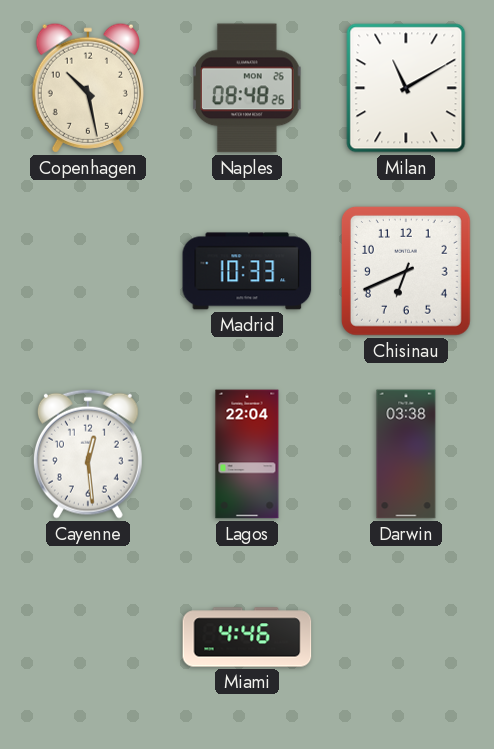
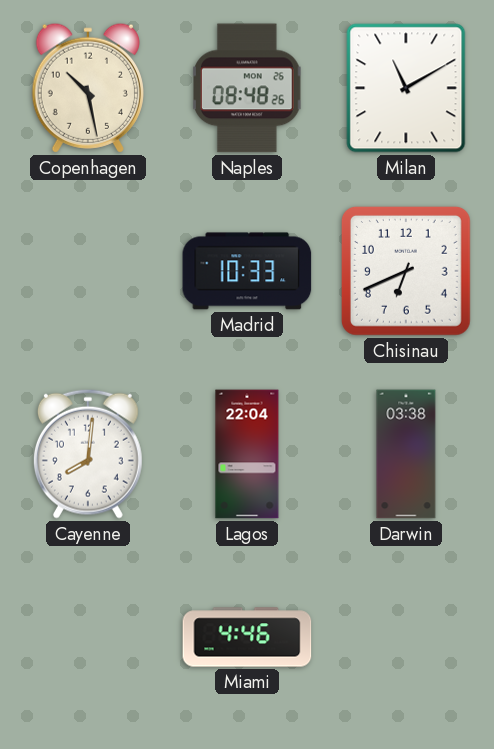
Cayenne: 12:29 -> 8:01 (88, 454)
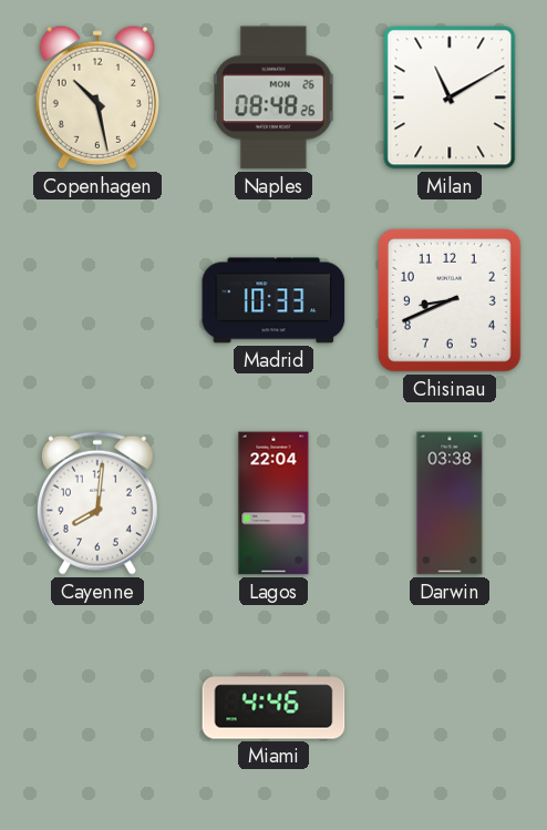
Chisinau: 6:41 -> 8:41 (450, 300)
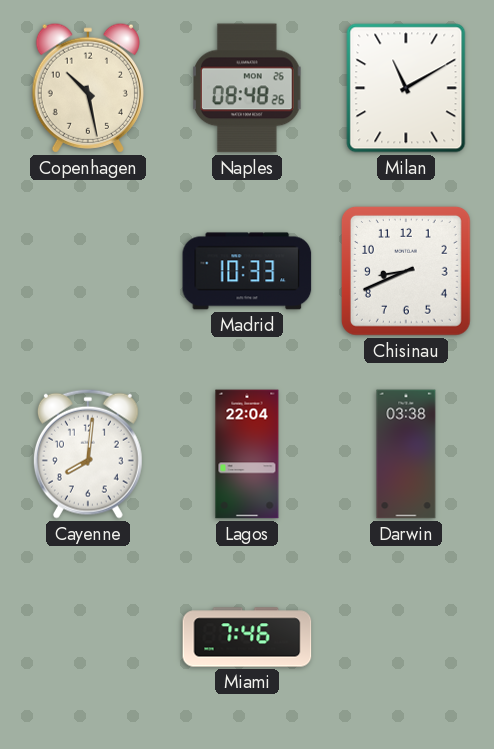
Miami: 4:46 -> 7:46 (247, 637)
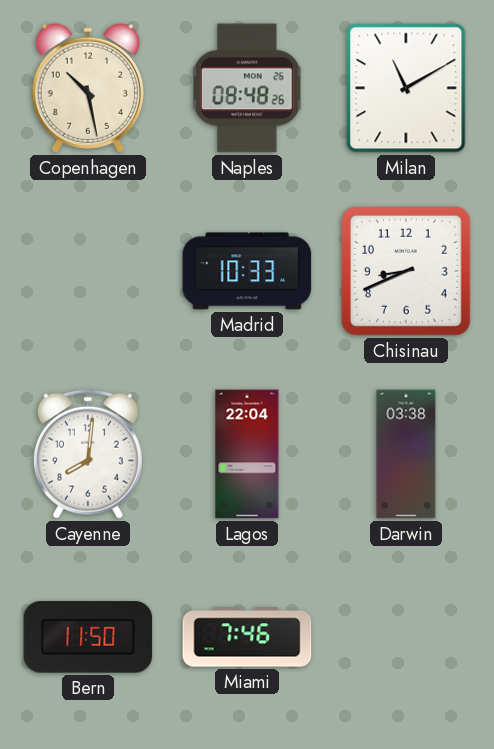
Bern: none -> 11:50 (88, 637)
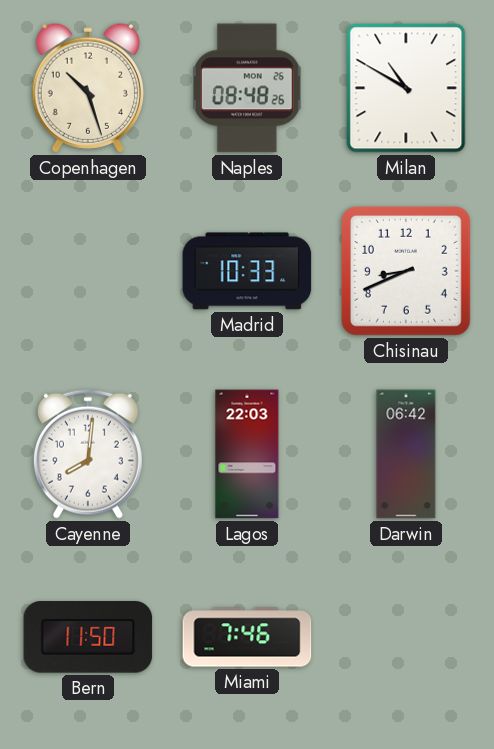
Copenhagen: 10:28 -> 10:27 (88, 88)
Milan: 11:10 -> 10:50 (406, 88)
Lagos: 22:04 -> 22:03 (247, 454)
Darwin: 03:38 -> 06:42 (406, 454)
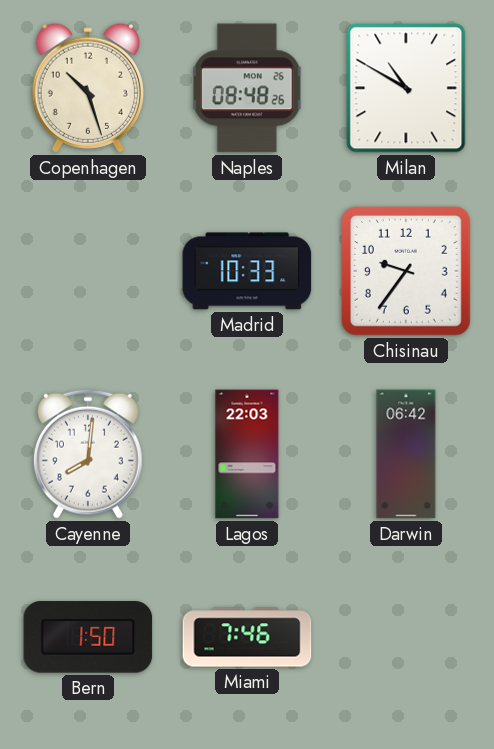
Chisinau: 8:41 -> 9:36 (406, 271)
Bern: 11:50 -> 1:50 (88, 637)
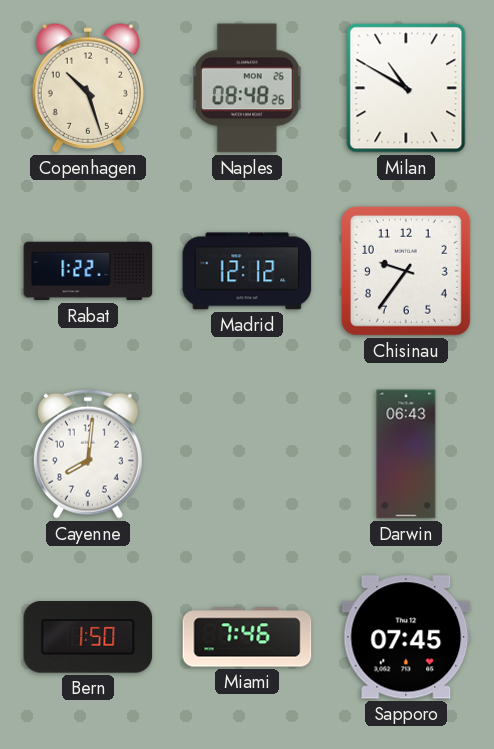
Rabat: none -> 1:22 (88, 271)
Madrid: 10:33 -> 12:12 (247, 271)
Lagos: 22:03 -> none (247, 454)
Darwin: 06:42 -> 06:43 (406, 454)
Sapporo: none -> 07:45 (406, 637)
